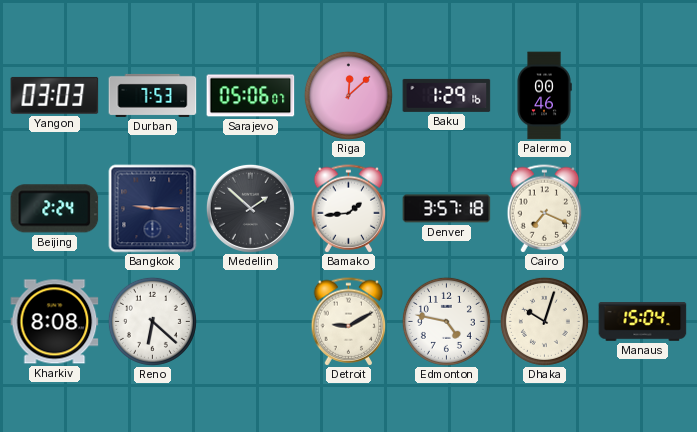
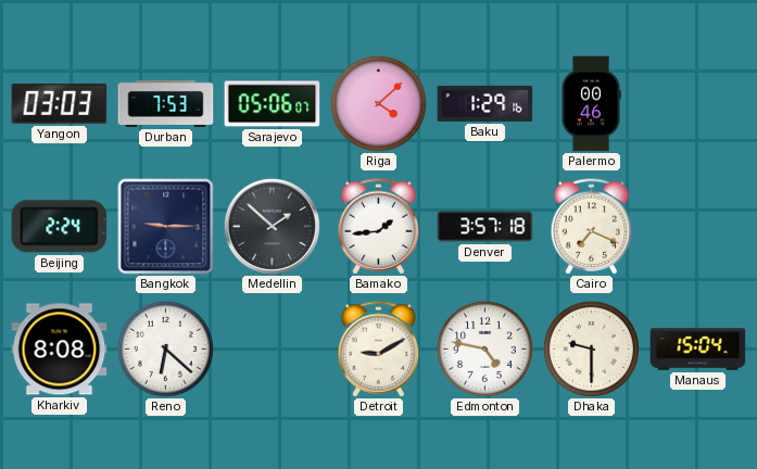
Riga: 12:08 -> 4:08 (378, 103)
Dhaka: 10:03 -> 9:30 (591, 348)
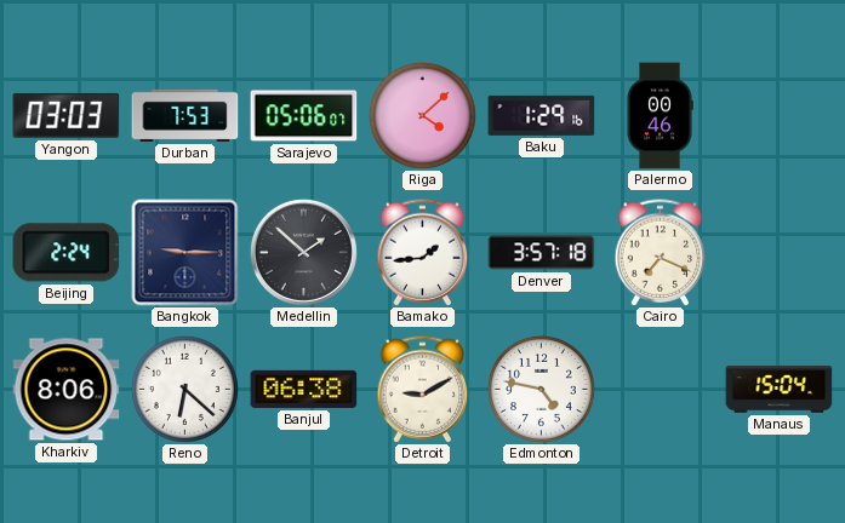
Kharkiv: 8:08 -> 8:06 (67, 390)
Banjul: none -> 06:38 (304, 389)
Dhaka: 9:30 -> none (591, 348)
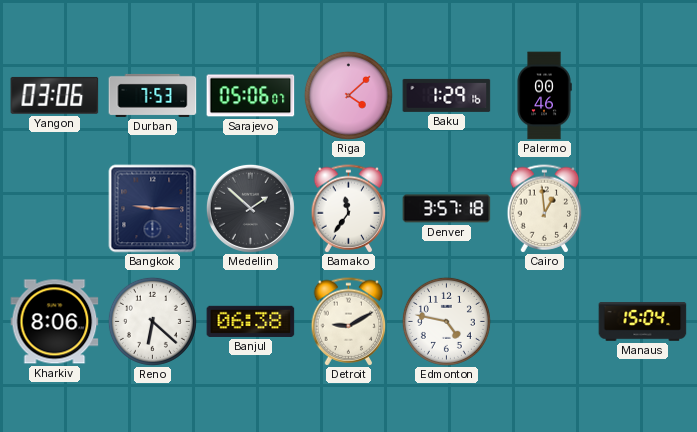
Yangon: 03:03 -> 03:06 (55, 95)
Beijing: 2:24 -> none (67, 253)
Bamako: 1:44 -> 11:36 (349, 209)
Cairo: 7:19 -> 12:59 (545, 209)
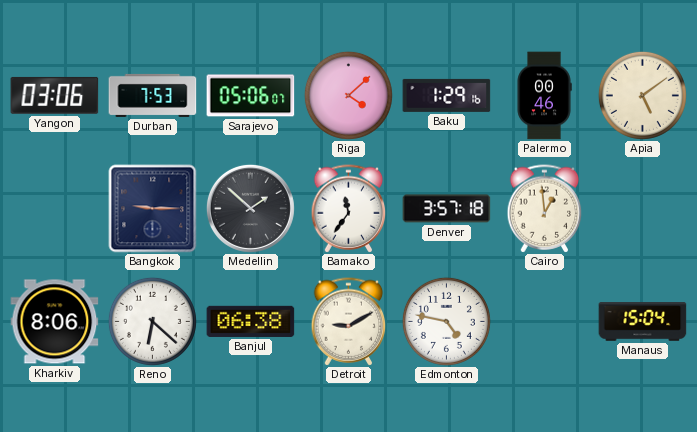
Apia: none -> 5:09 (642, 95)
